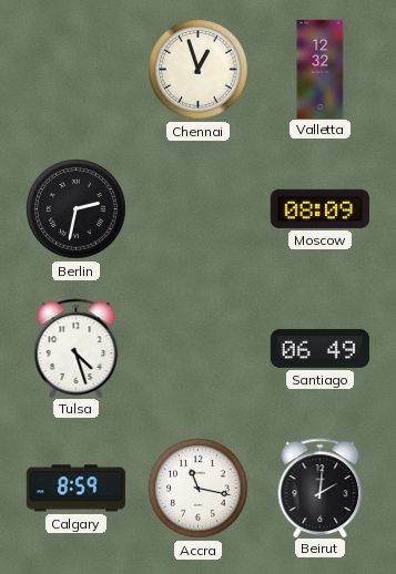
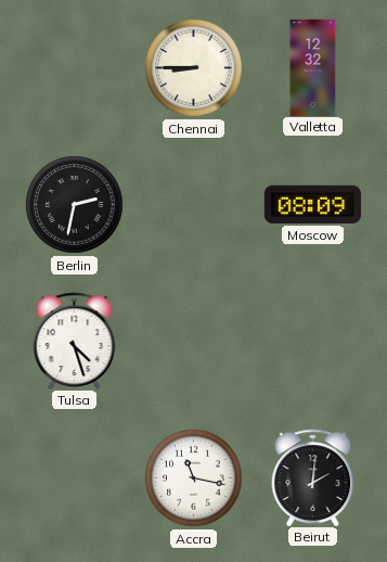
Chennai: 12:57 -> 8:45 (194, 68)
Santiago: 06:49 -> none (319, 348)
Calgary: 8:59 -> none (75, 489)
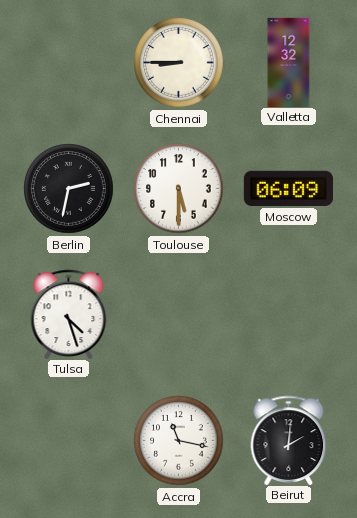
Toulouse: none -> 5:30 (179, 189)
Moscow: 08:09 -> 06:09 (288, 188)
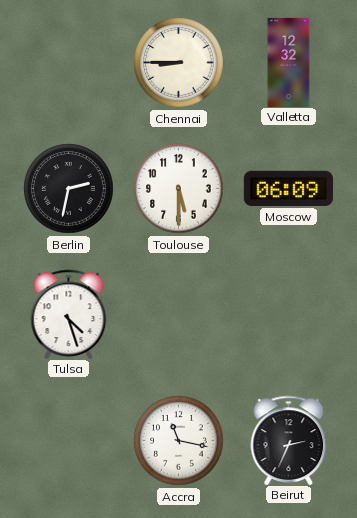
Beirut: 2:01 -> 2:34 (289, 440)
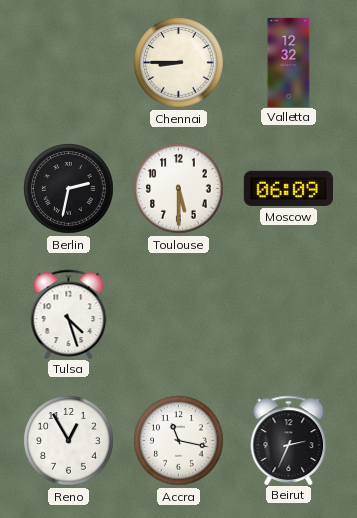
Reno: none -> 12:55 (69, 441)
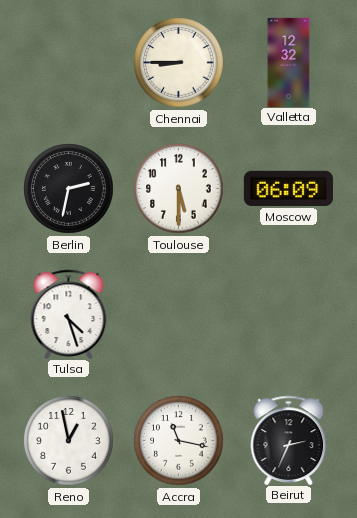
Reno: 12:55 -> 12:58 (69, 441)
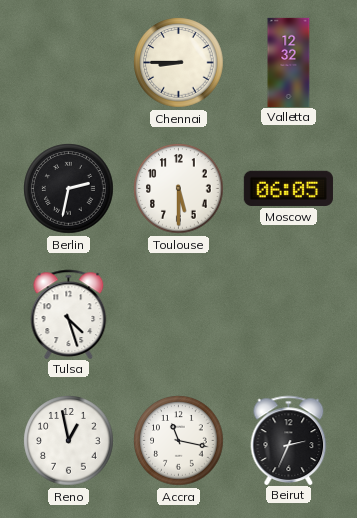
Moscow: 06:09 -> 06:05 (288, 188)
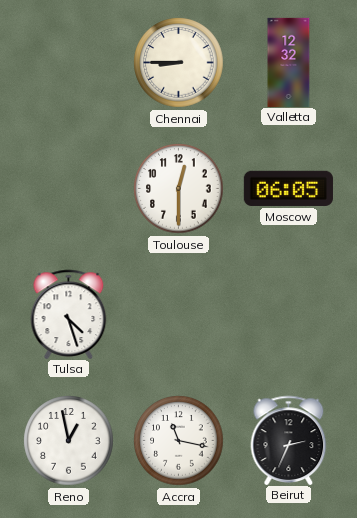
Berlin: 2:32 -> none (69, 189)
Toulouse: 5:30 -> 12:30 (179, 189)
